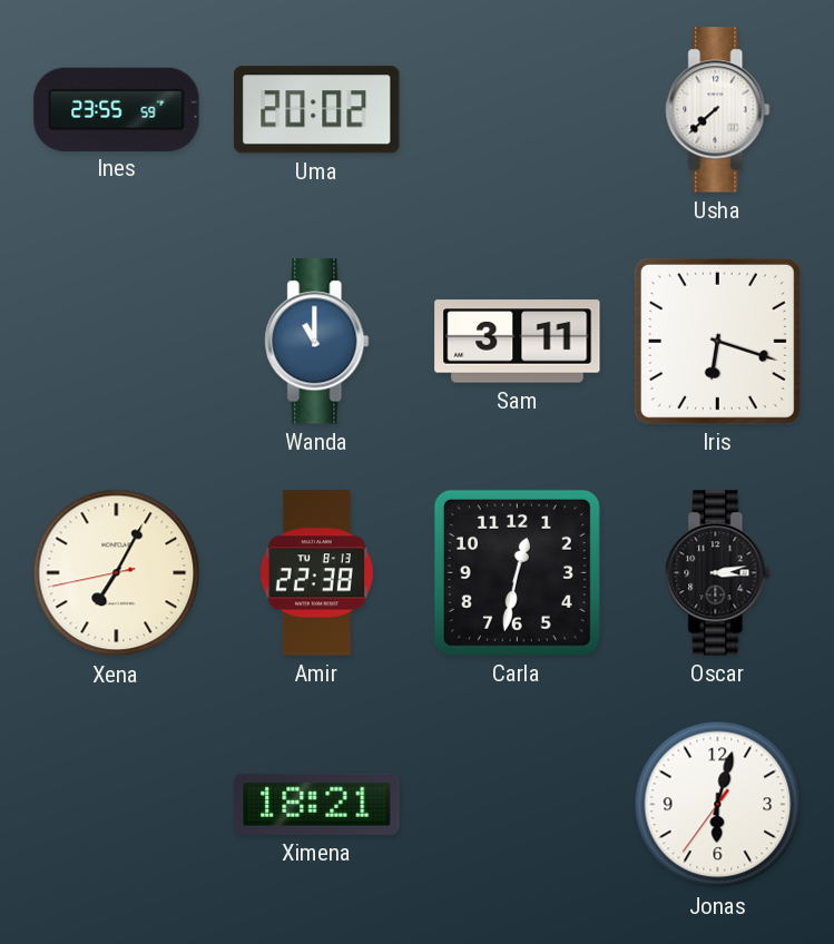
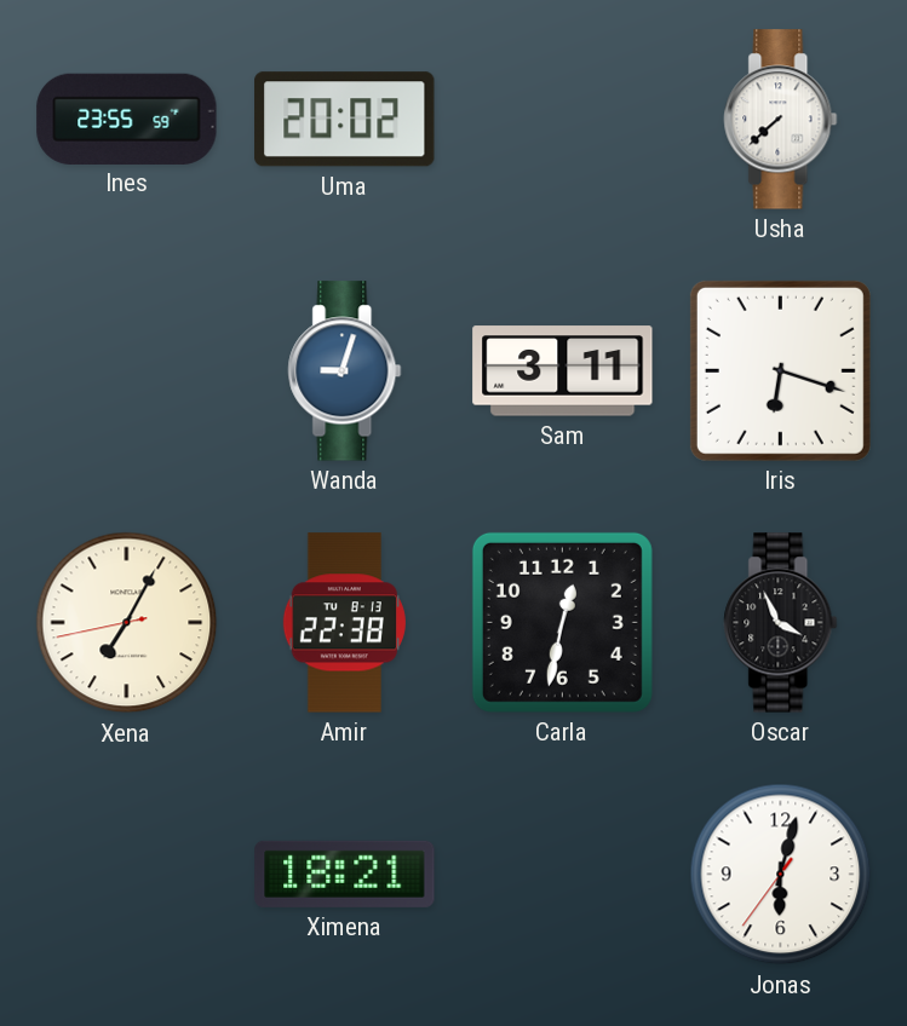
Wanda: 11:00 -> 9:03 (345, 371)
Oscar: 3:13 -> 3:56 (781, 623)
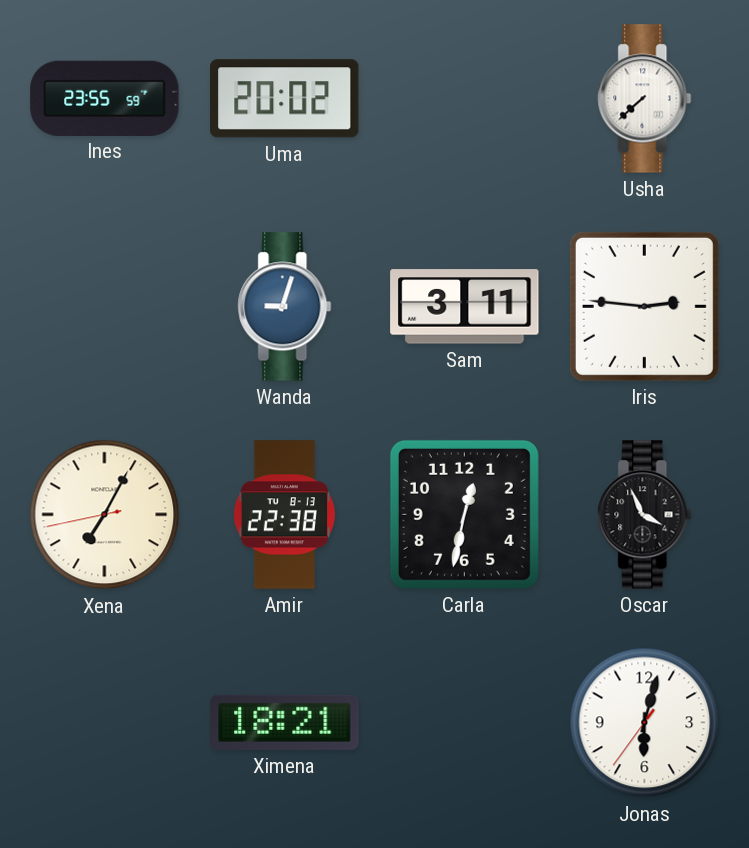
Iris: 6:18 -> 2:46 (644, 306)
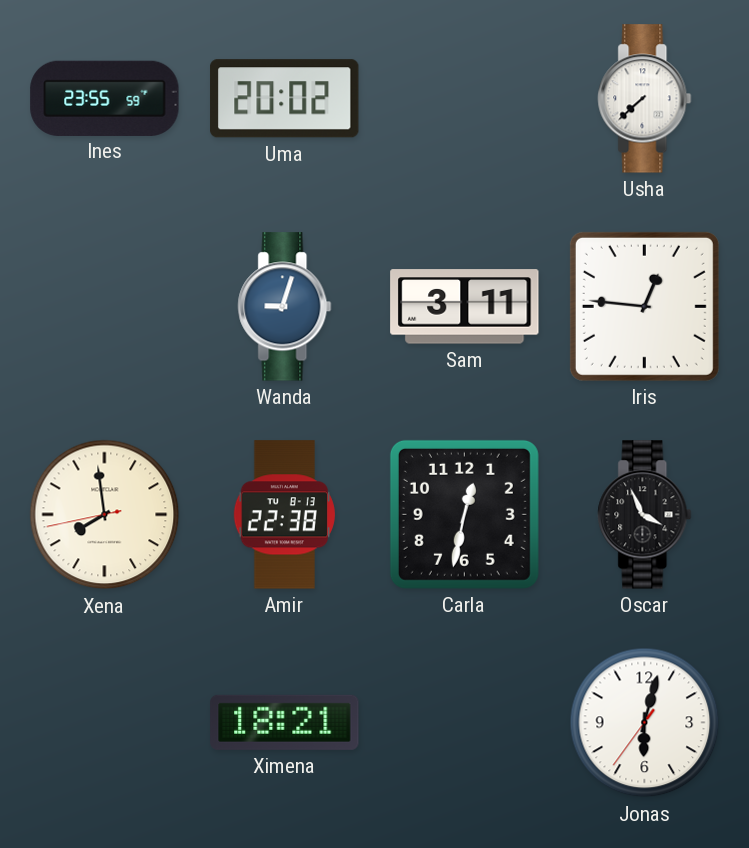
Iris: 2:46 -> 12:46 (644, 306)
Xena: 7:04 -> 7:58 (105, 515)
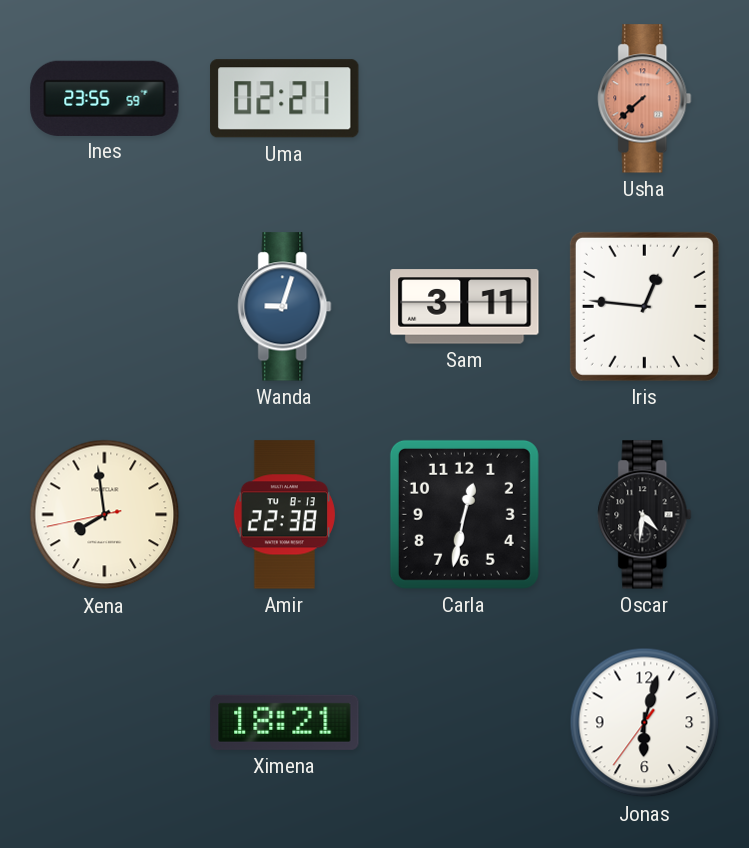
Uma: 20:02 -> 02:21 (285, 99)
Usha dial: white -> salmon (645, 99)
Oscar: 3:56 -> 4:31 (645, 515)
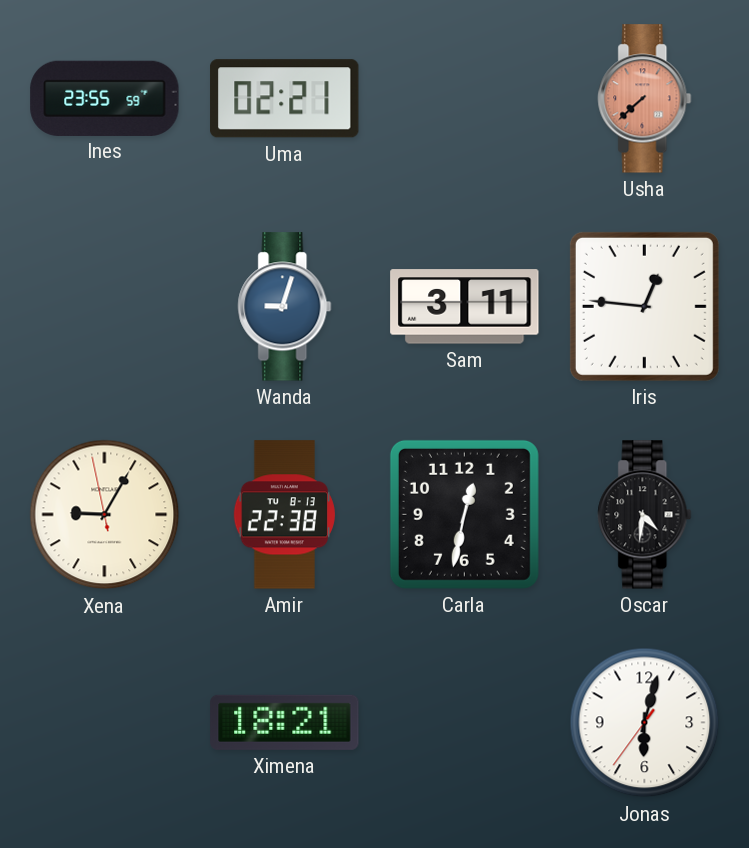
Xena: 7:58 -> 9:04 (105, 515)
